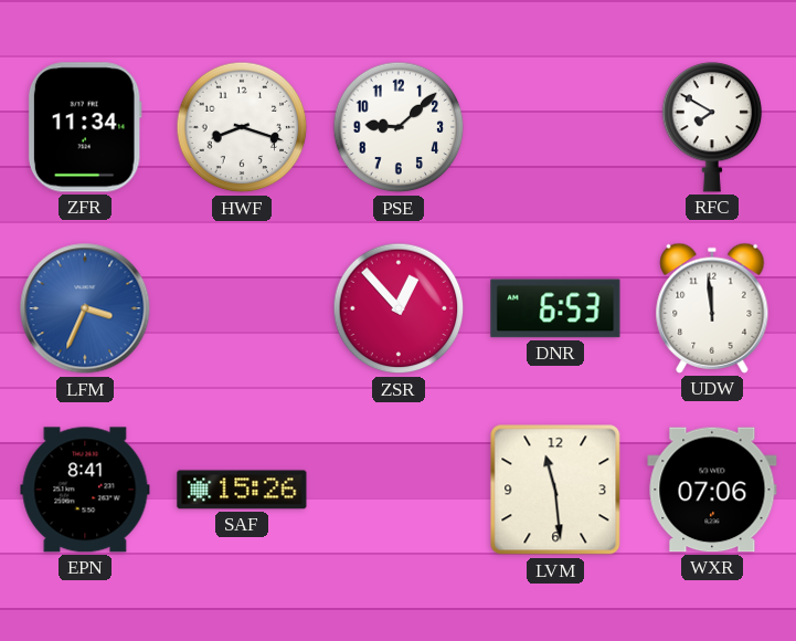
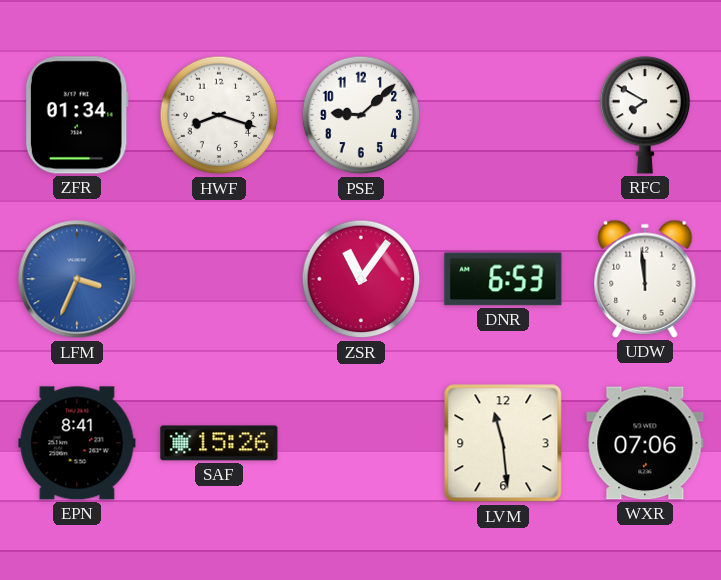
ZFR: 11:34 -> 01:34 (77, 115)
ZSR: 12:53 -> 11:06 (361, 279)
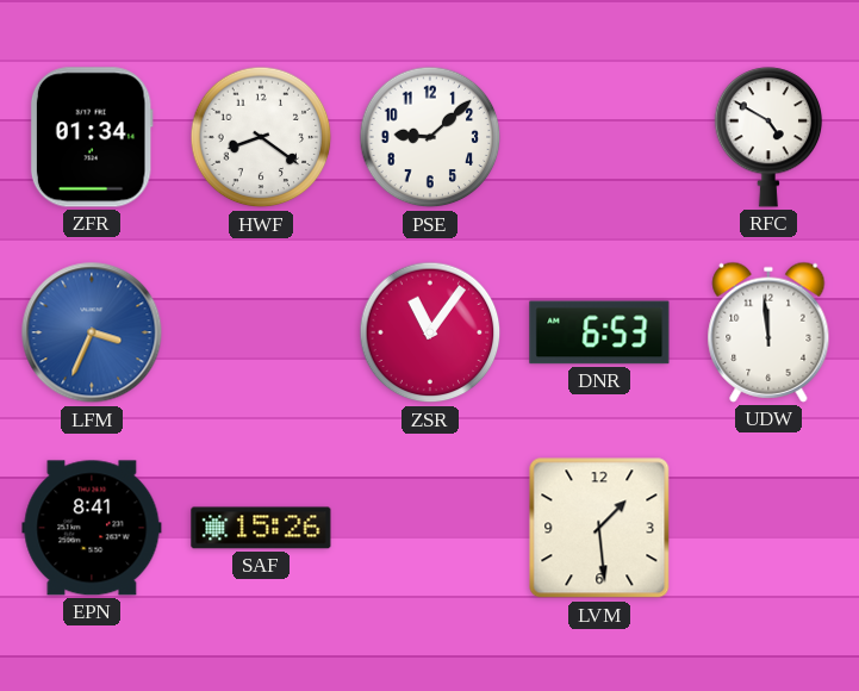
HWF: 8:18 -> 8:21 (261, 137)
RFC: 7:50 -> 4:50 (768, 137)
LVM: 11:29 -> 1:29 (599, 528)
WXR: 07:06 -> none (645, 443)
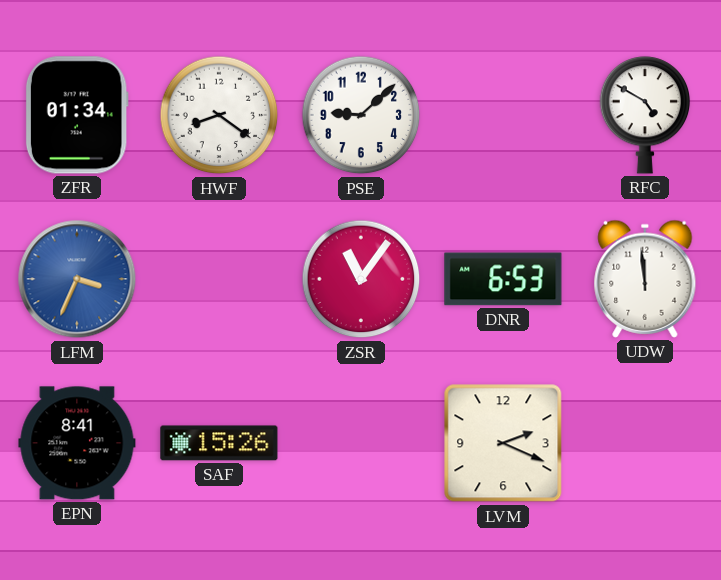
LVM: 1:29 -> 2:19 (503, 443)
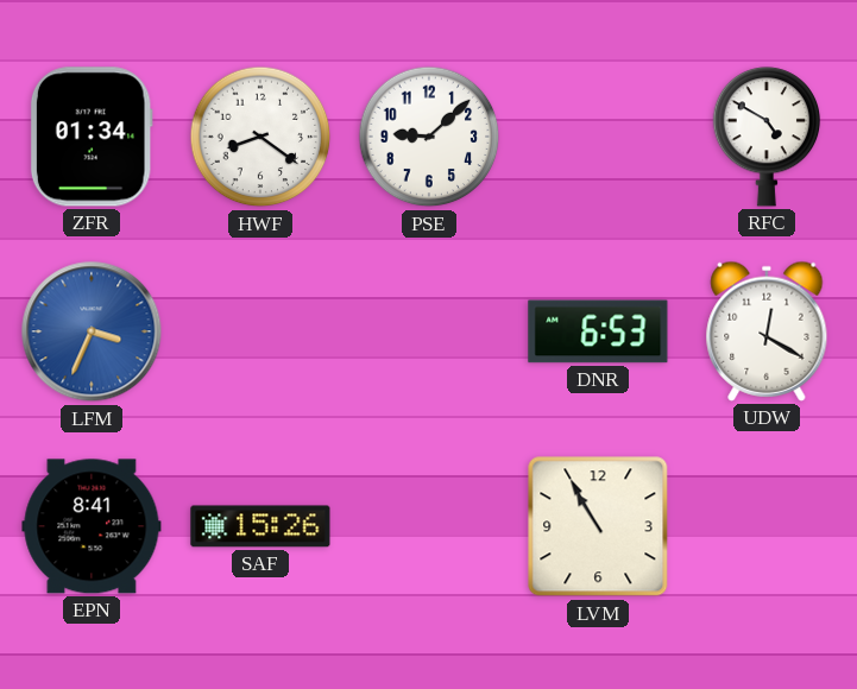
ZSR: 11:06 -> none (361, 279)
UDW: 11:59 -> 12:20 (767, 331)
LVM: 2:19 -> 10:55 (598, 526)
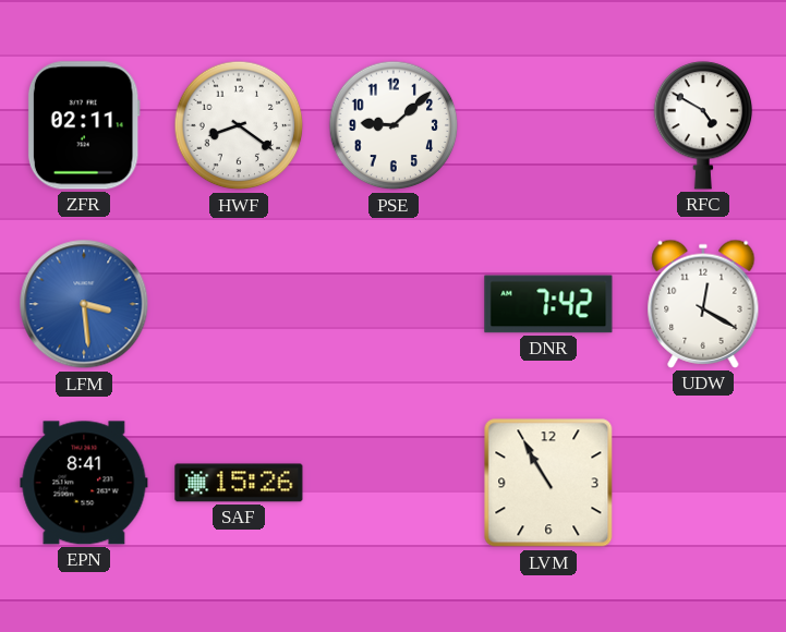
ZFR: 01:34 -> 02:11 (84, 125)
LFM: 3:34 -> 3:29 (84, 304)
DNR: 6:53 -> 7:42 (548, 304)
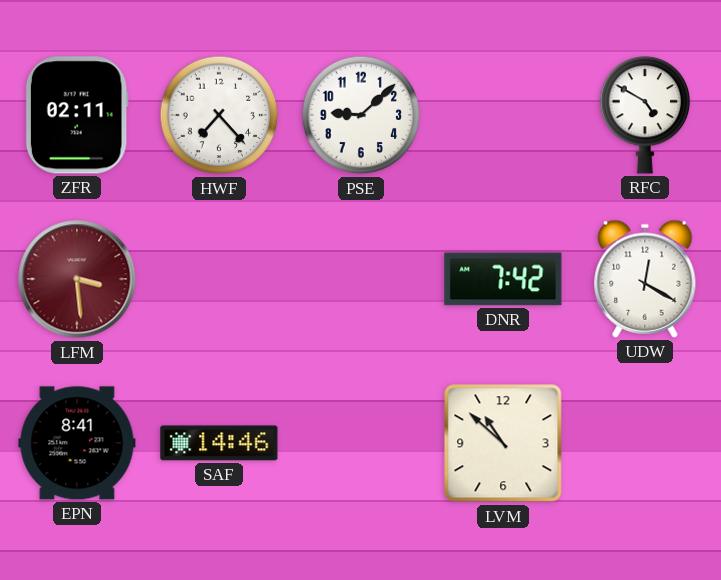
HWF: 8:21 -> 7:23 (219, 115)
LFM dial: blue -> burgundy (77, 279)
SAF: 15:26 -> 14:46 (219, 443)
LVM: 10:55 -> 10:52 (503, 443)
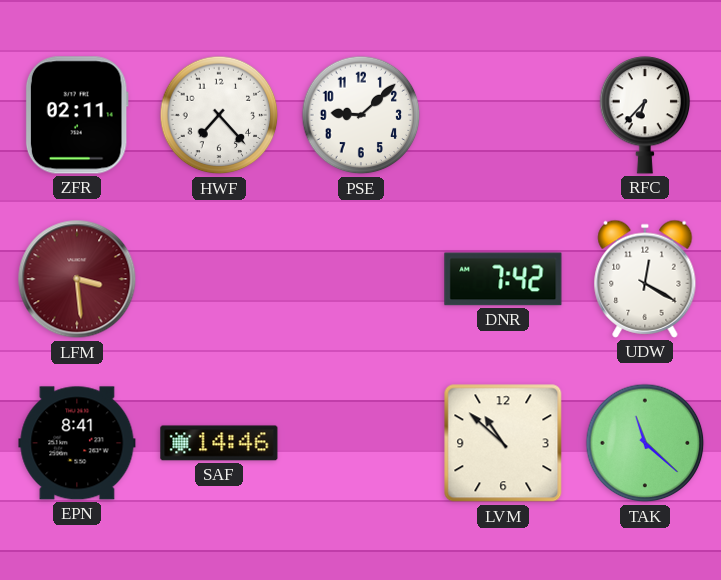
RFC: 4:50 -> 6:37 (645, 115)
TAK: none -> 11:22 (645, 443)
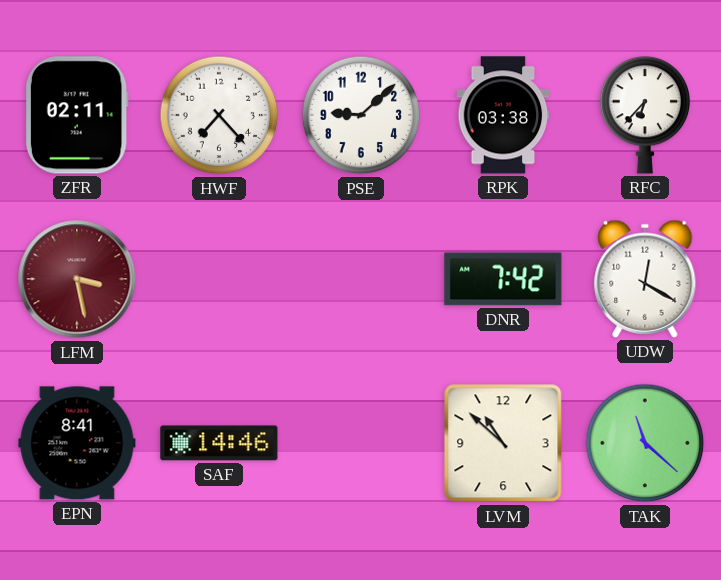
RPK: none -> 03:38 (503, 115)
LFM: 3:29 -> 3:28 (77, 279)
